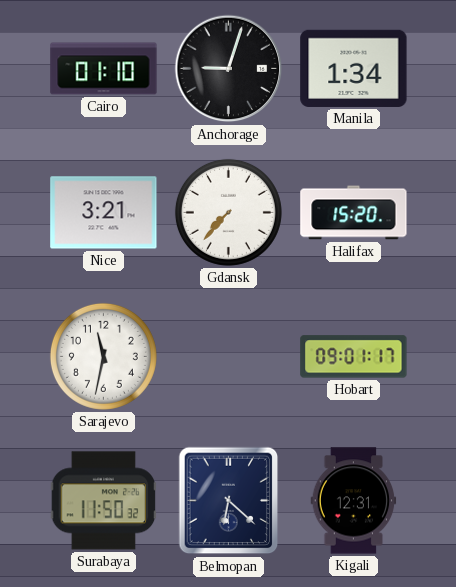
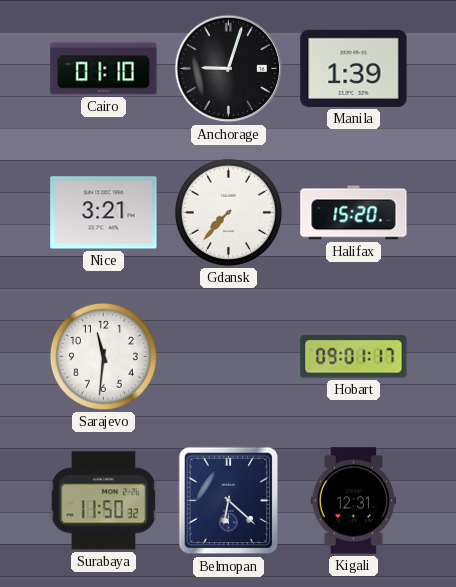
Manila: 1:34 -> 1:39 (354, 68)
Sarajevo: 11:32 -> 11:31 (103, 356)
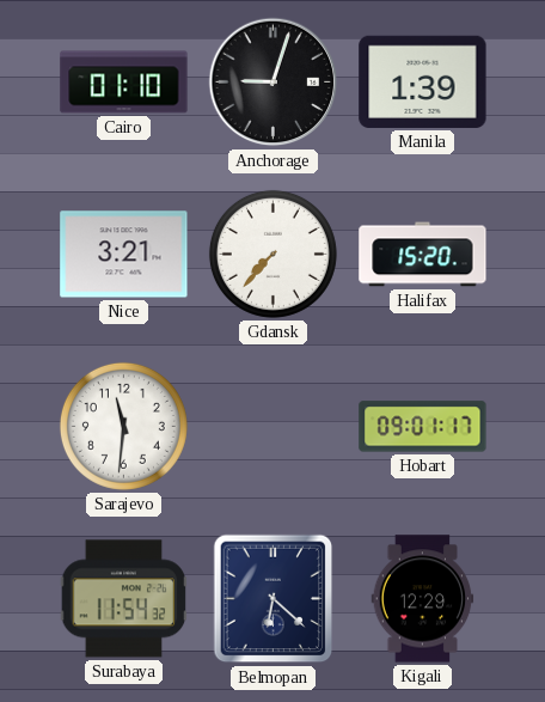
Surabaya: 11:50 -> 11:54 (124, 599)
Kigali: 12:31 -> 12:29 (423, 599)
